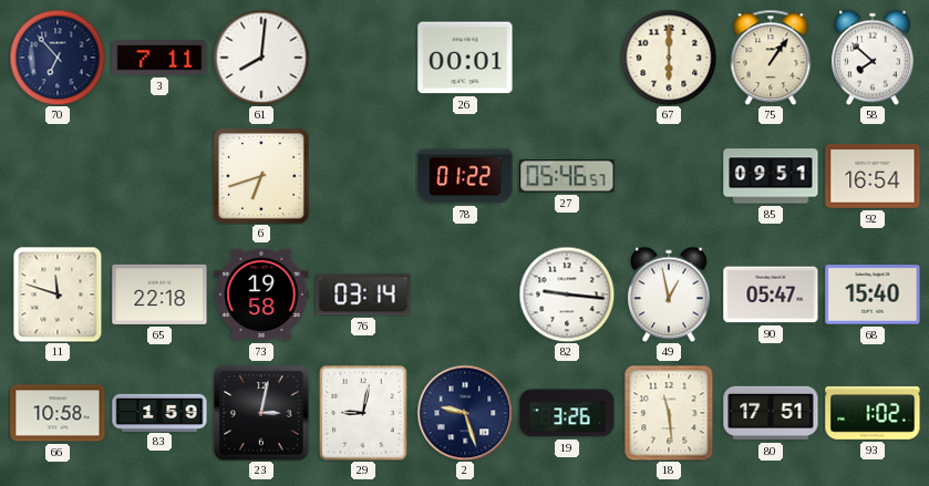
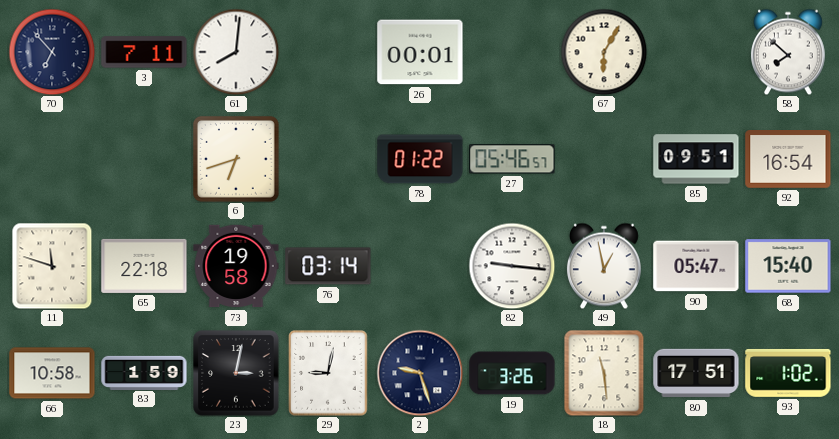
67: 6:00 -> 6:05 (604, 52)
75: 1:06 -> none (771, 58)
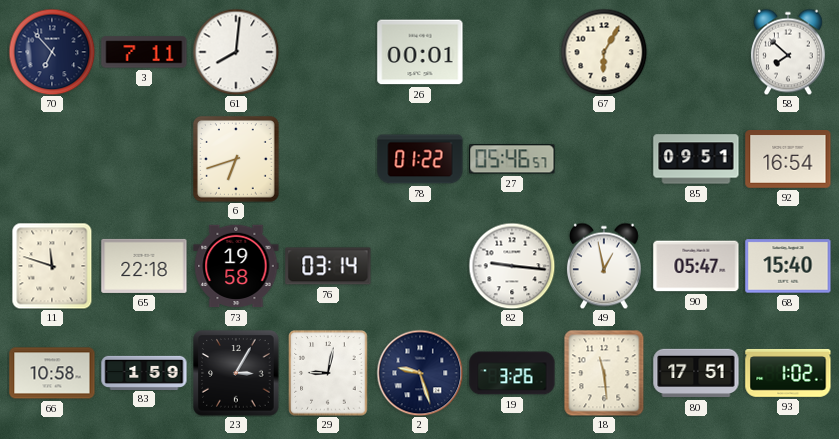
23: 3:02 -> 3:05 (236, 373)
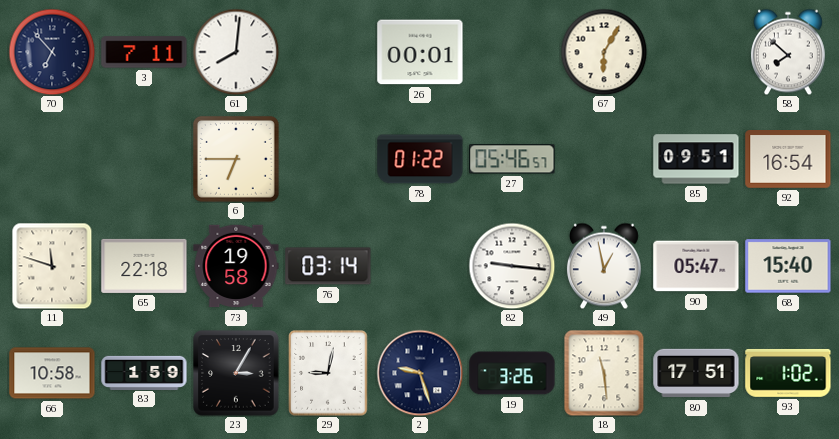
6: 6:42 -> 6:45 (236, 159)
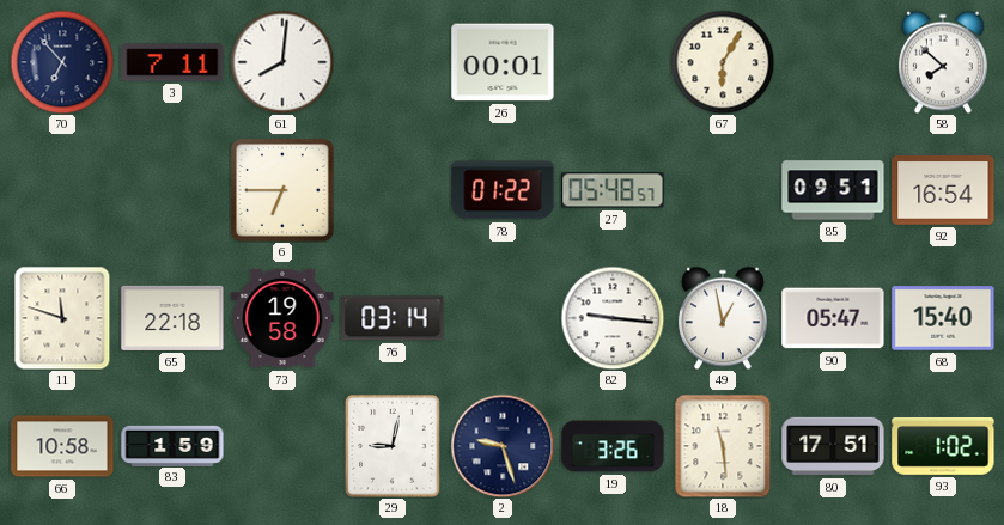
27: 05:46 -> 05:48 (613, 190)
23: 3:05 -> none (236, 373)
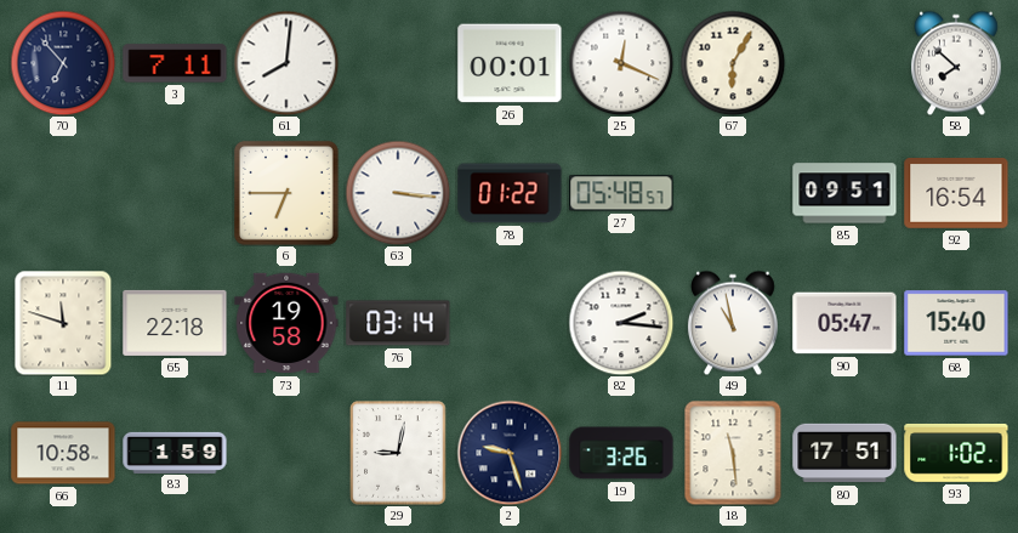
25: none -> 12:19 (621, 63)
63: none -> 3:16 (398, 193)
82: 9:16 -> 2:16 (621, 323)
49: 12:58 -> 10:58 (733, 323)
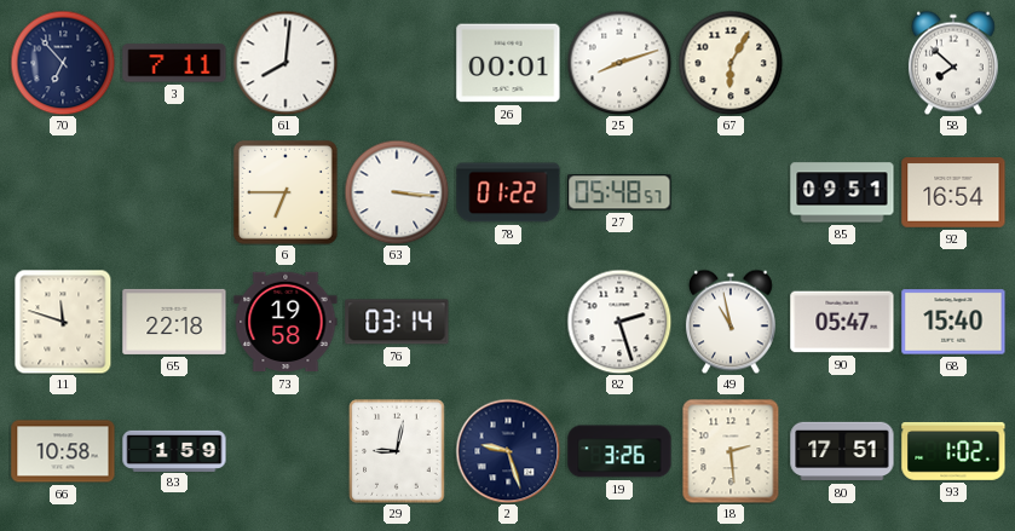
25: 12:19 -> 8:12 (619, 63)
82: 2:16 -> 2:27 (619, 322)
18: 11:29 -> 2:29 (731, 451)
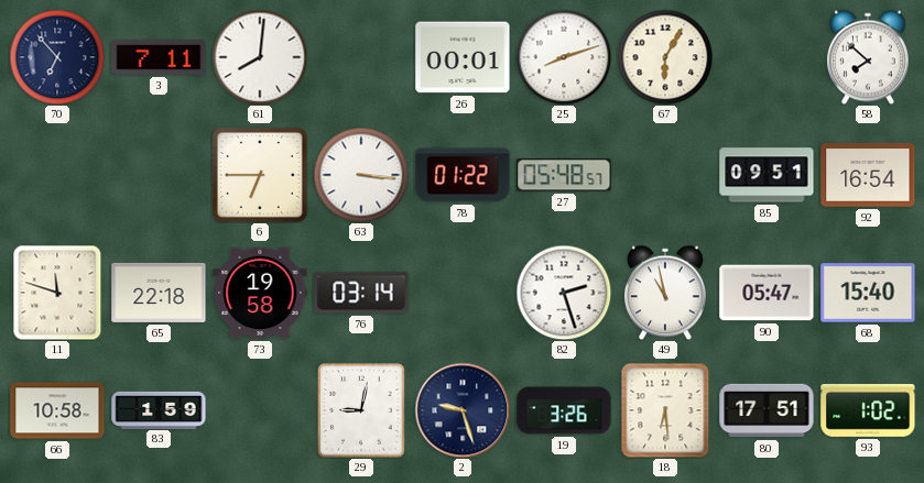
18: 2:29 -> 6:29 (665, 410)
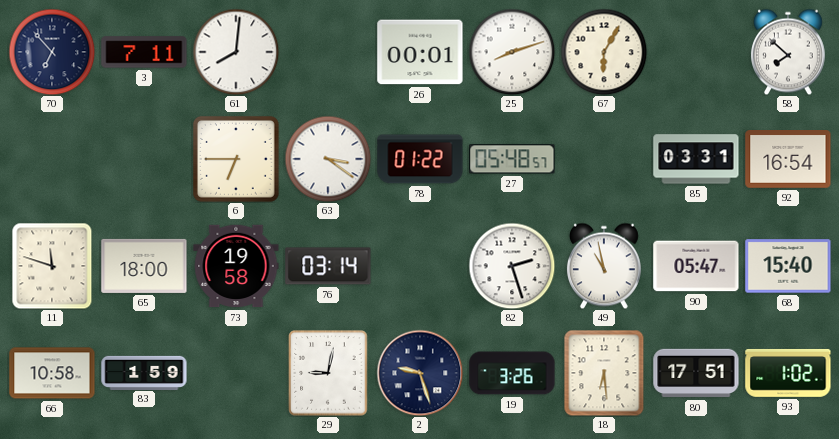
63: 3:16 -> 3:21 (328, 159)
85: 09:51 -> 03:31 (696, 159)
65: 22:18 -> 18:00 (144, 266)
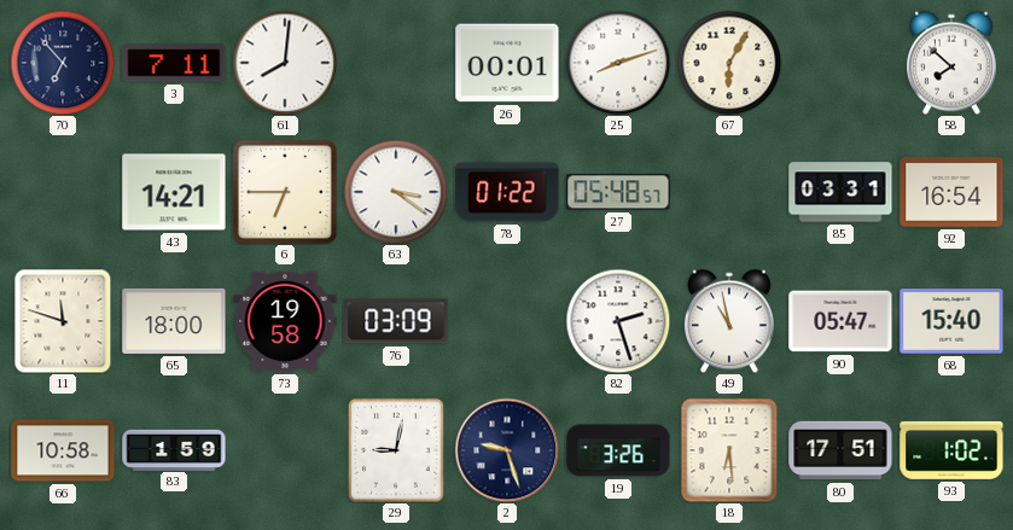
43: none -> 14:21 (174, 192)
76: 03:14 -> 03:09 (396, 321)
